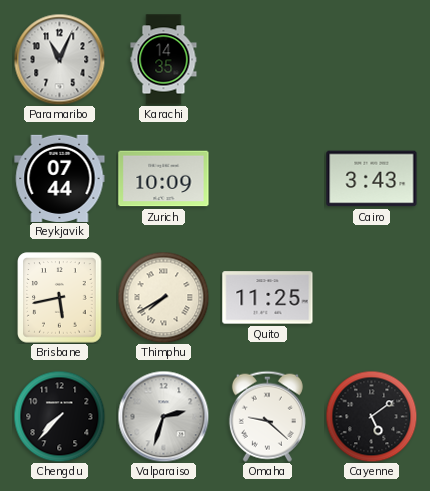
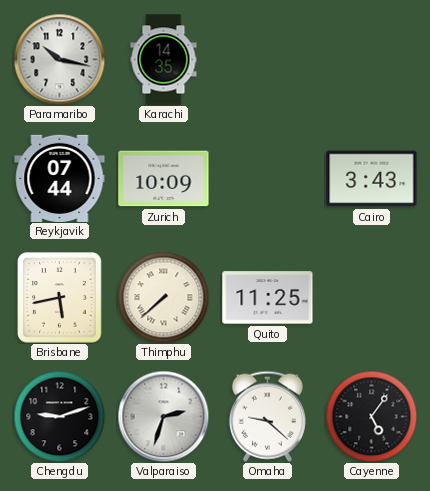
Paramaribo: 11:04 -> 10:17 (59, 59)
Thimphu: 7:40 -> 7:38 (163, 297)
Chengdu: 7:37 -> 9:12 (59, 416)
Cayenne: 5:09 -> 5:06 (371, 416)
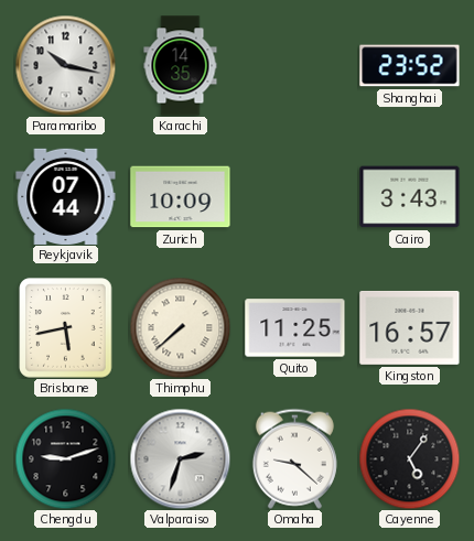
Shanghai: none -> 23:52 (410, 66)
Kingston: none -> 16:57 (410, 327)
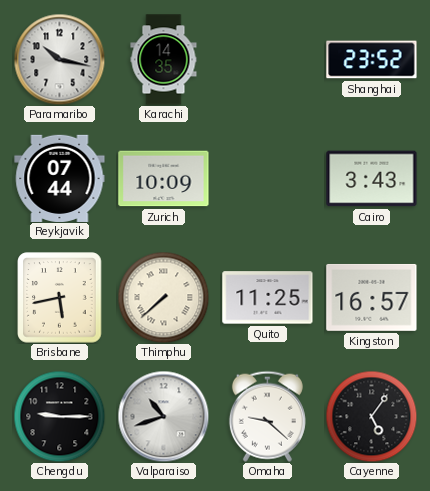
Chengdu: 9:12 -> 9:15 (59, 416)
Valparaiso: 2:33 -> 10:42 (163, 416)
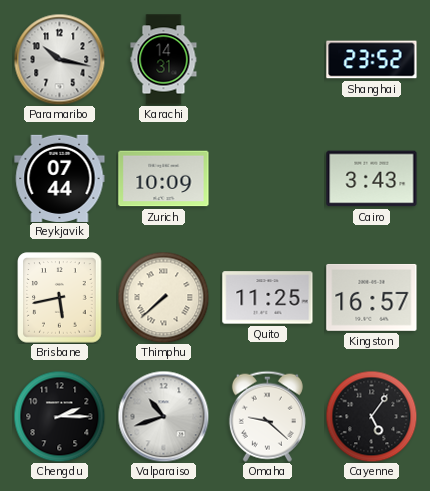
Karachi: 14:35 -> 14:31 (164, 60)
Chengdu: 9:15 -> 2:15 (59, 416)
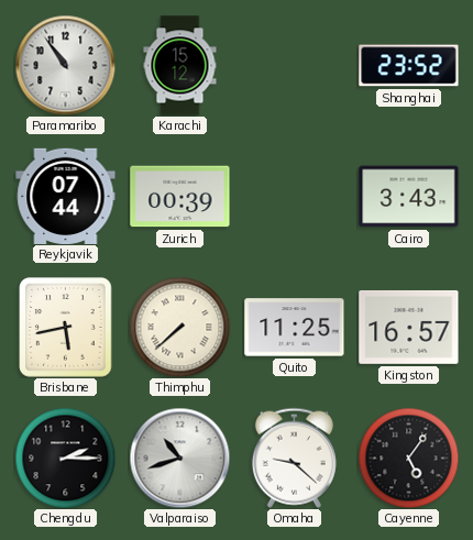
Paramaribo: 10:17 -> 10:54 (65, 65)
Karachi: 14:31 -> 15:12 (180, 66)
Zurich: 10:09 -> 00:39 (180, 197)
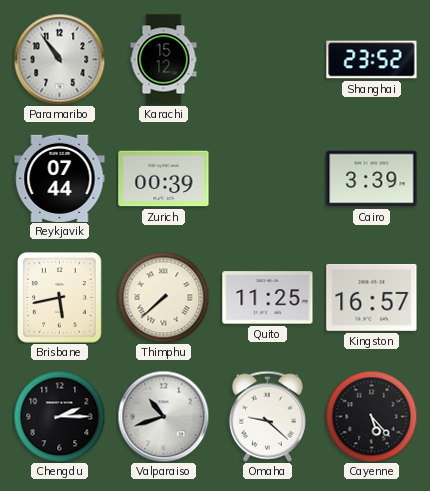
Cairo: 3:43 -> 3:39 (372, 179)
Cayenne: 5:06 -> 5:23 (371, 416)
